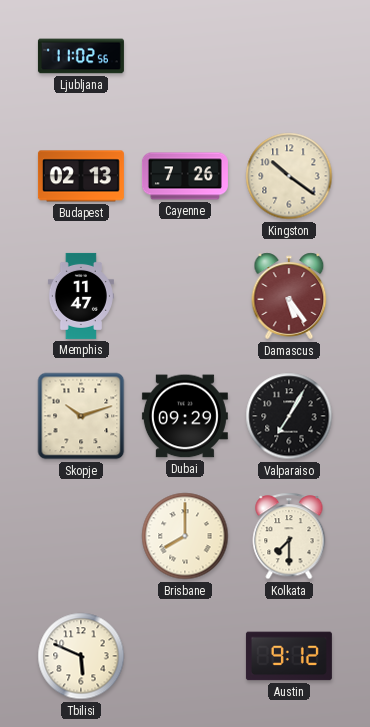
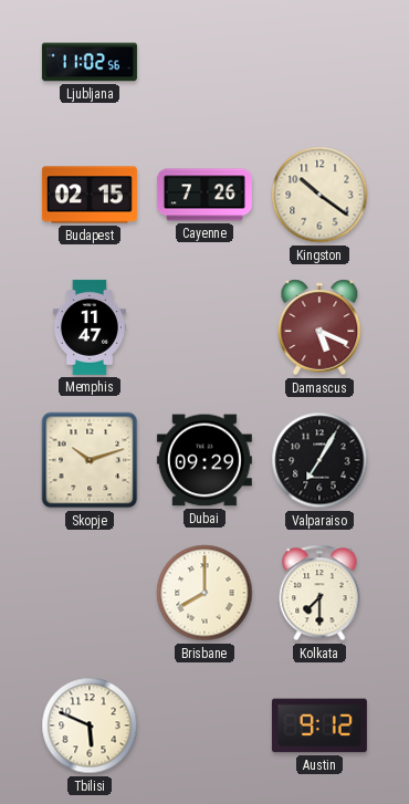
Budapest: 02:13 -> 02:15 (90, 195)
Damascus: 5:24 -> 5:19 (319, 327)
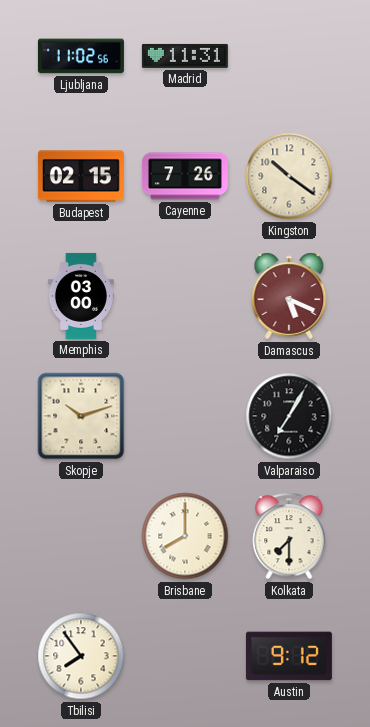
Madrid: none -> 11:31 (185, 56)
Memphis: 11:47 -> 03:00 (81, 296)
Dubai: 09:29 -> none (204, 460)
Tbilisi: 5:49 -> 7:54 (81, 656)
